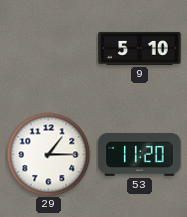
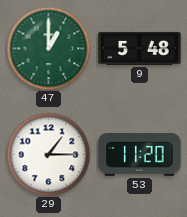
47: none -> 1:00 (48, 48)
9: 5:10 -> 5:48 (140, 48)
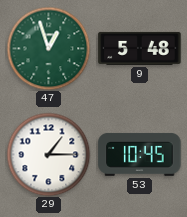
47: 1:00 -> 12:57 (48, 48)
53: 11:20 -> 10:45 (140, 154)
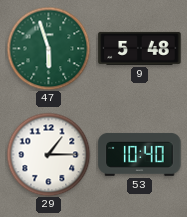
47: 12:57 -> 5:57 (48, 48)
53: 10:45 -> 10:40 (140, 154)
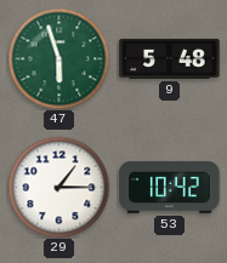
53: 10:40 -> 10:42 (170, 187)
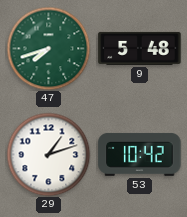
47: 5:57 -> 7:42 (48, 48)
29: 1:15 -> 1:12 (48, 154)
